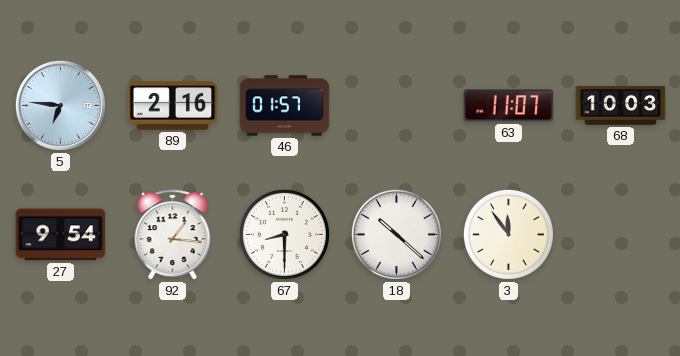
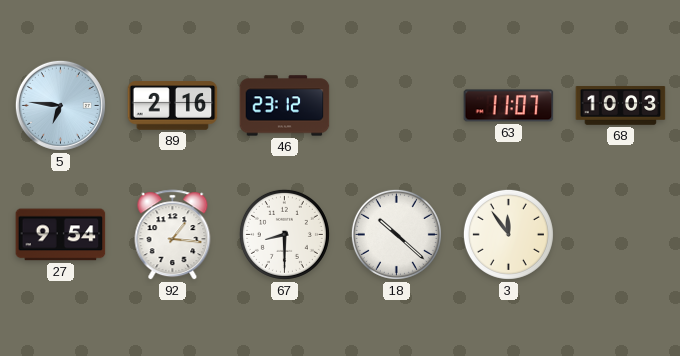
46: 01:57 -> 23:12 (285, 106)
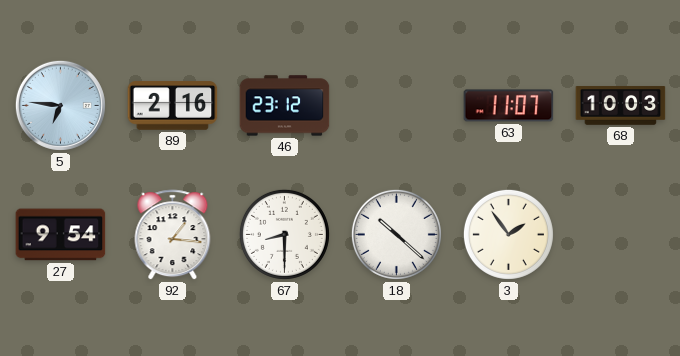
3: 11:54 -> 1:54 (508, 234)
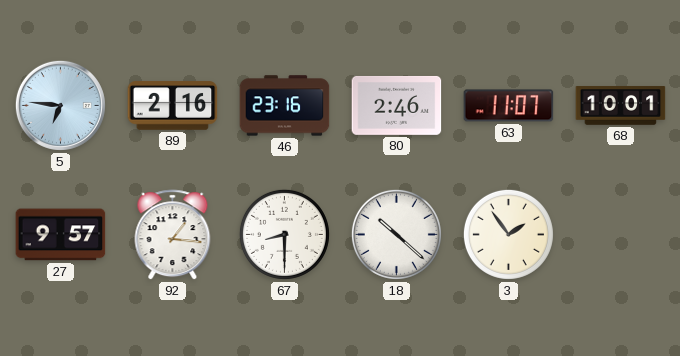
46: 23:12 -> 23:16 (285, 106)
80: none -> 2:46 (397, 105)
68: 10:03 -> 10:01 (621, 106)
27: 9:54 -> 9:57 (61, 235)
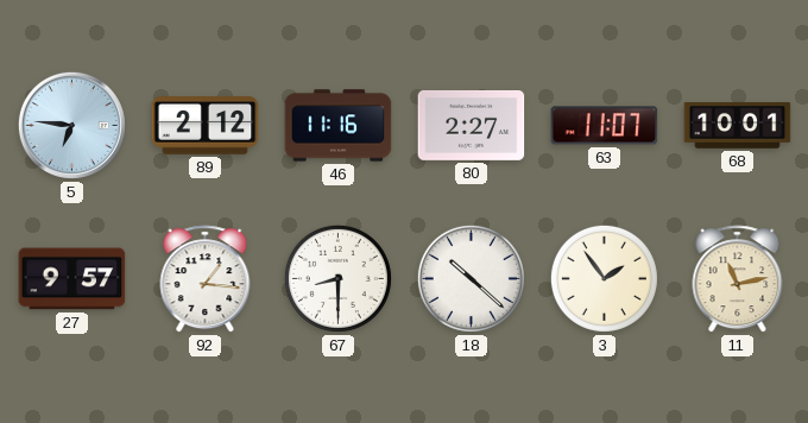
89: 2:16 -> 2:12 (206, 126)
46: 23:16 -> 11:16 (339, 126)
80: 2:46 -> 2:27 (472, 125)
11: none -> 11:13 (738, 279)
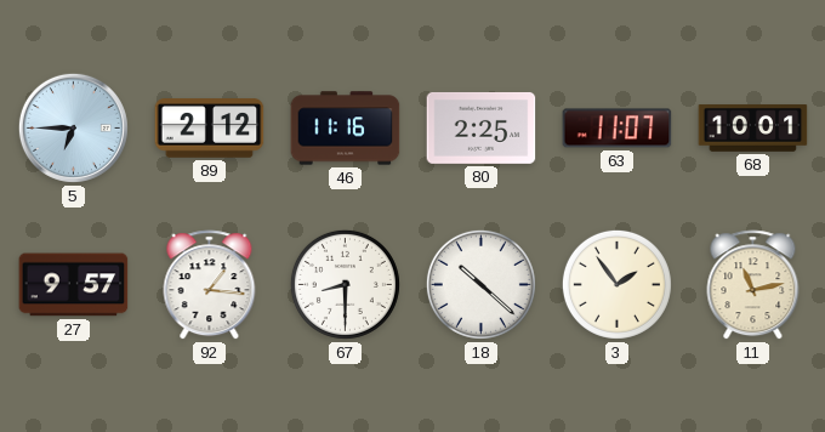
5: 6:46 -> 6:45 (73, 127)
80: 2:27 -> 2:25 (482, 127)
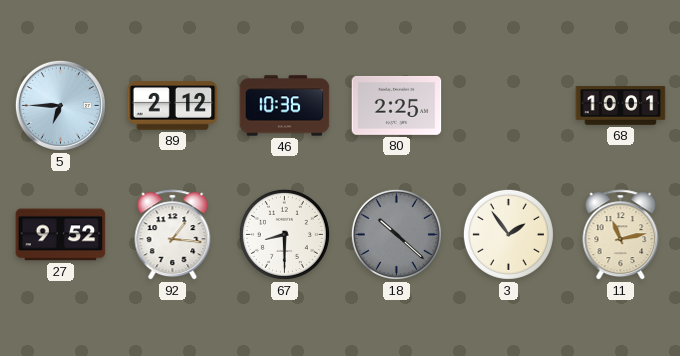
46: 11:16 -> 10:36 (285, 106)
63: 11:07 -> none (618, 129)
27: 9:57 -> 9:52 (61, 235)
18 dial: white -> grey (396, 234)
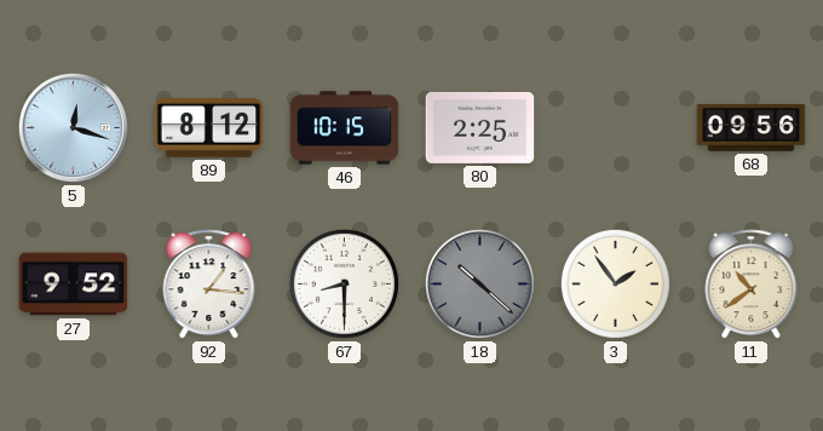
5: 6:45 -> 12:18 (73, 127)
89: 2:12 -> 8:12 (209, 128)
46: 10:36 -> 10:15 (345, 128)
68: 10:01 -> 09:56 (752, 128)
11: 11:13 -> 10:39 (752, 285)
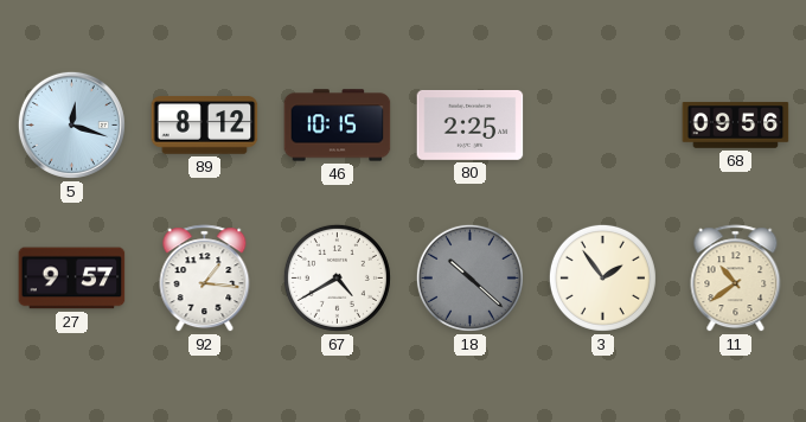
27: 9:52 -> 9:57 (72, 279)
67: 8:30 -> 4:40 (337, 277)
